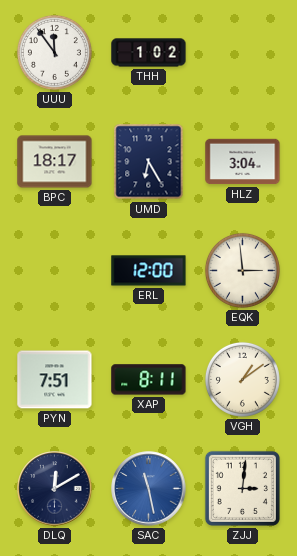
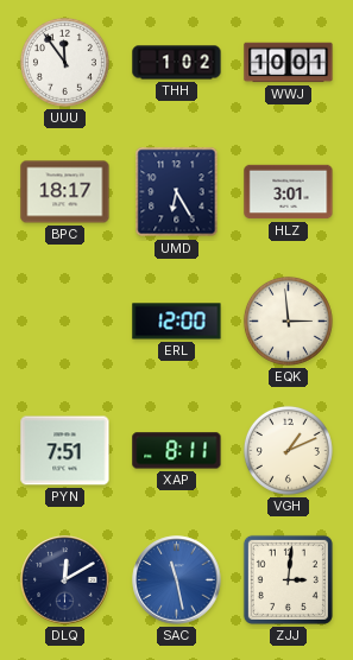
WWJ: none -> 10:01 (289, 63)
HLZ: 3:04 -> 3:01 (289, 192)
VGH: 1:09 -> 1:11 (288, 450)
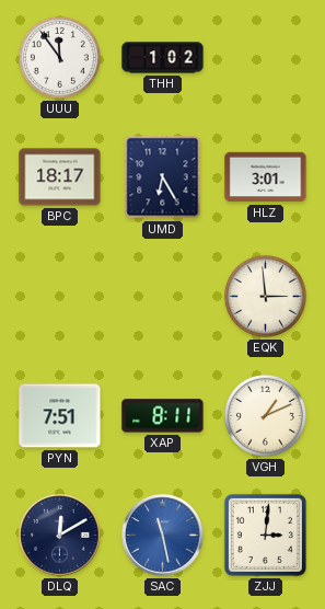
WWJ: 10:01 -> none (289, 63)
ERL: 12:00 -> none (177, 322)
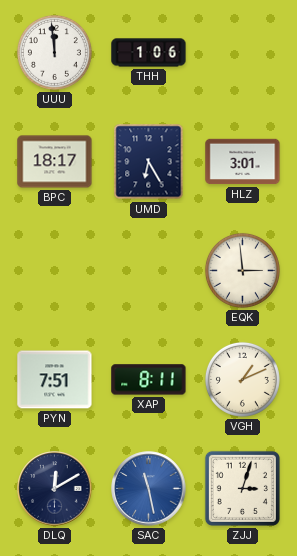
UUU: 11:54 -> 11:59 (54, 52)
THH: 1:02 -> 1:06 (149, 53)
ZJJ: 3:01 -> 3:03 (242, 488)
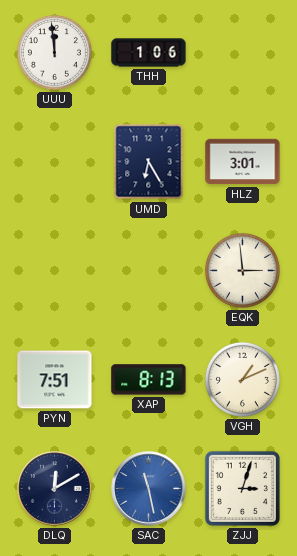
BPC: 18:17 -> none (55, 162)
XAP: 8:11 -> 8:13 (149, 380)
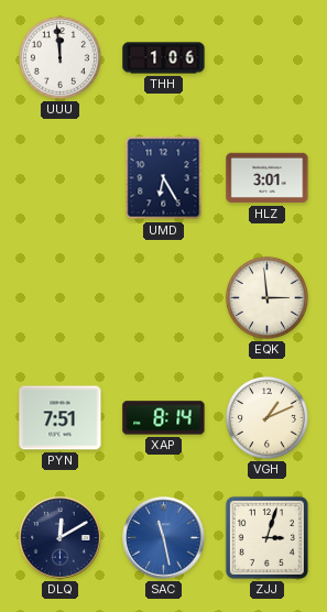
XAP: 8:13 -> 8:14 (164, 418)
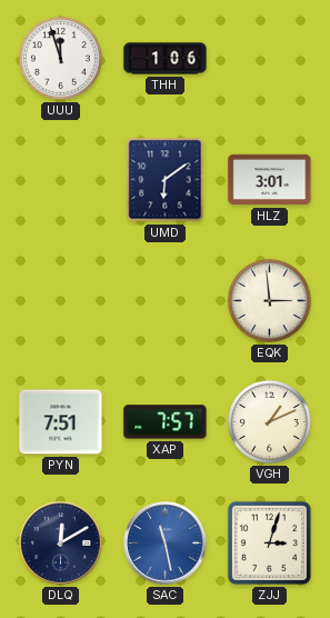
UUU: 11:59 -> 11:57 (60, 58)
UMD: 6:25 -> 6:09 (166, 180)
XAP: 8:14 -> 7:57 (166, 422)
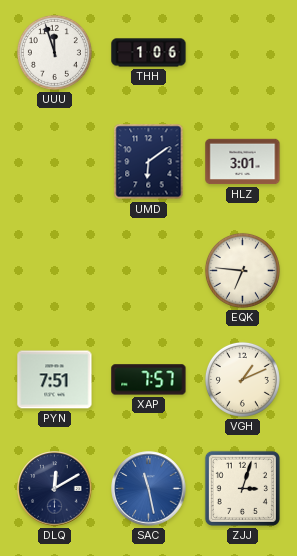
EQK: 2:59 -> 6:46 (242, 270)
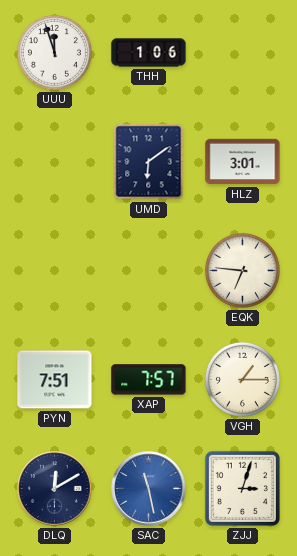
VGH: 1:11 -> 1:15 (242, 379)
